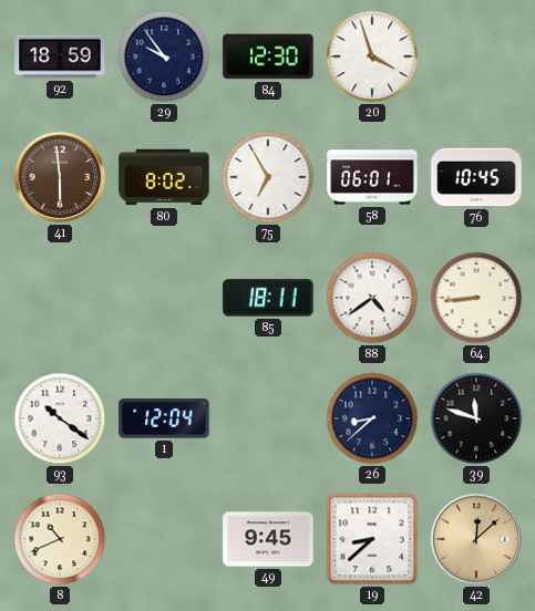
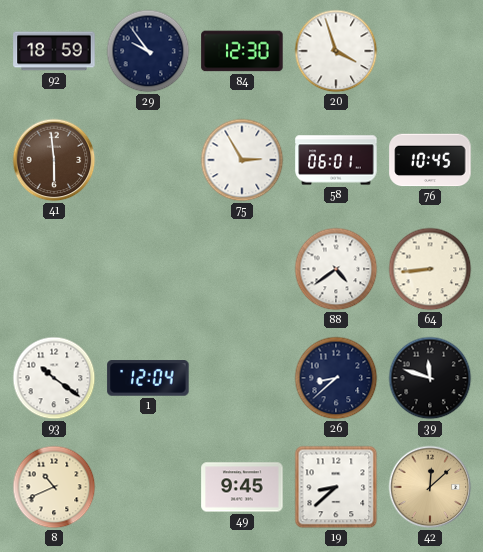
80: 8:02 -> none (164, 177)
75: 6:55 -> 2:55 (242, 160)
85: 18:11 -> none (268, 298)
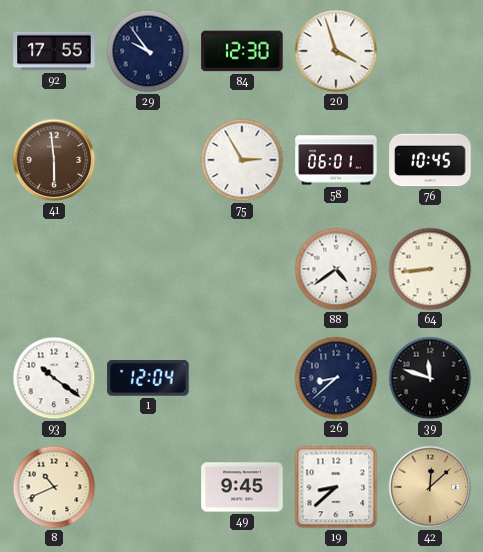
92: 18:59 -> 17:55 (54, 51)
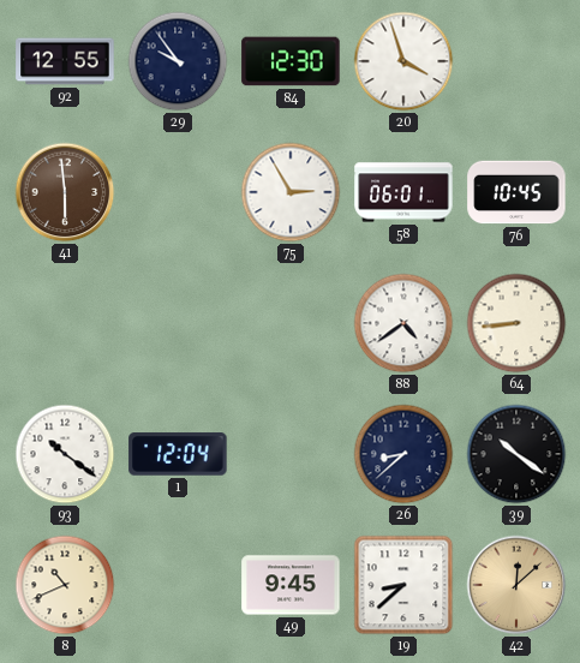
92: 17:55 -> 12:55 (65, 61)
39: 11:48 -> 10:21 (516, 454)
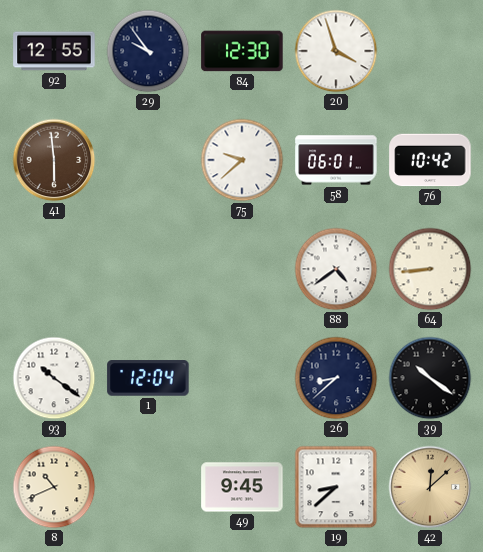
75: 2:55 -> 9:38 (242, 160)
76: 10:45 -> 10:42 (430, 160)
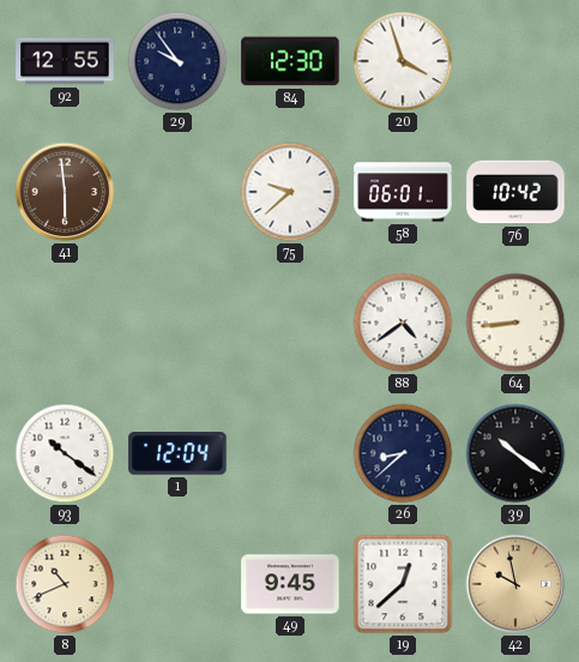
19: 8:38 -> 12:38 (403, 584)
42: 12:08 -> 9:58 (515, 584)
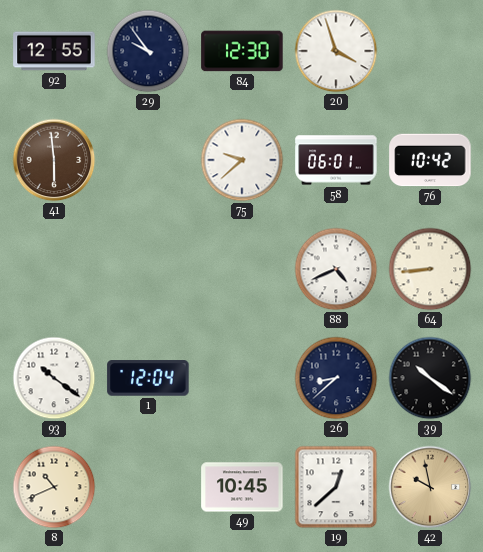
88: 4:39 -> 4:41 (336, 269)
49: 9:45 -> 10:45 (242, 487)
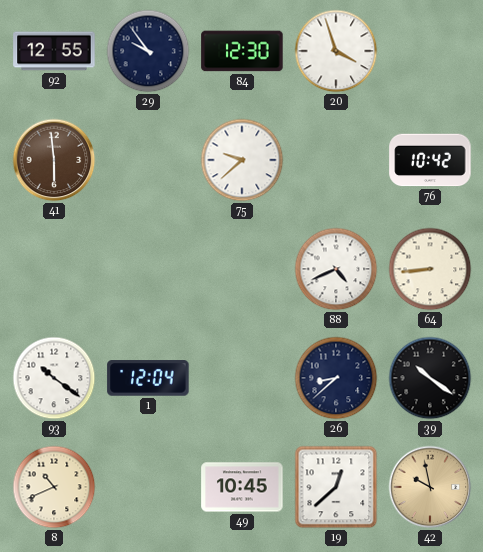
58: 06:01 -> none (336, 160)
